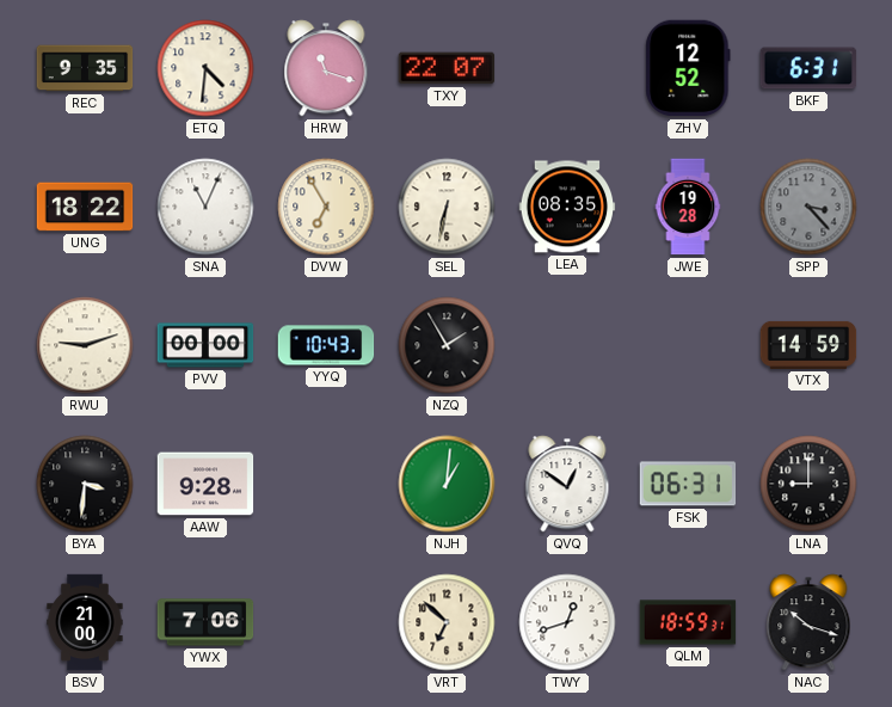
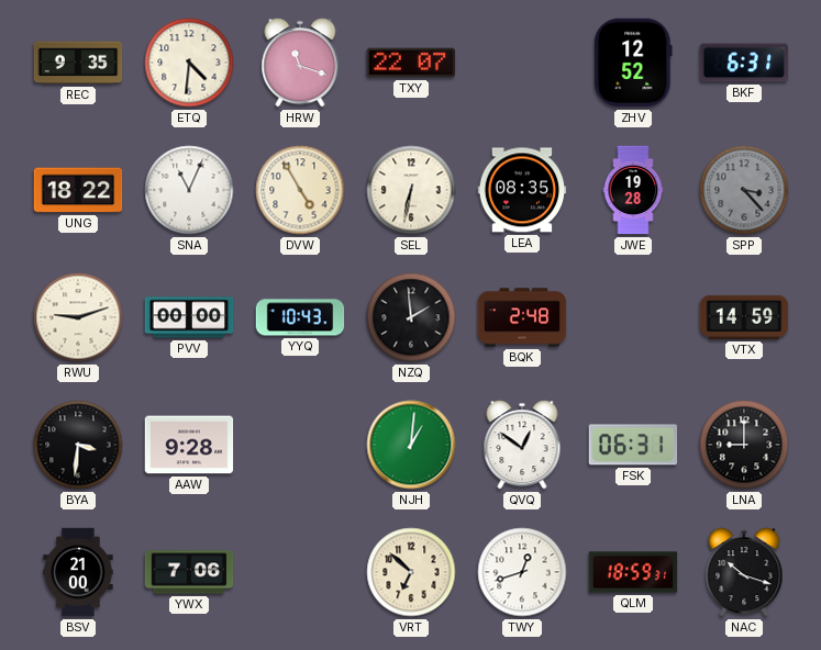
DVW: 6:55 -> 4:55 (300, 190)
NZQ: 1:55 -> 1:59 (411, 317)
BQK: none -> 2:48 (522, 317)
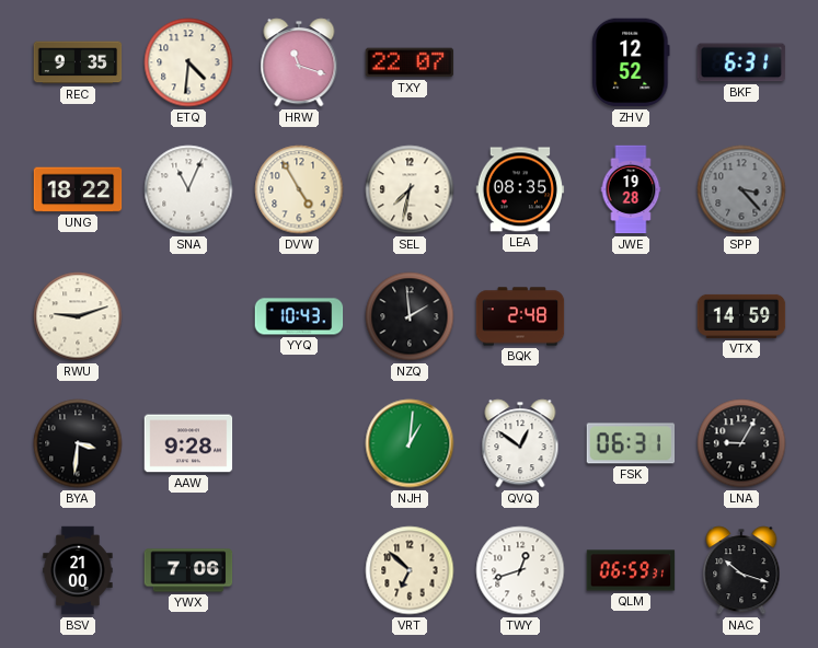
SEL: 6:32 -> 7:32 (410, 189)
PVV: 00:00 -> none (189, 317)
LNA: 9:00 -> 9:05 (741, 443)
QLM: 18:59 -> 06:59 (631, 570)
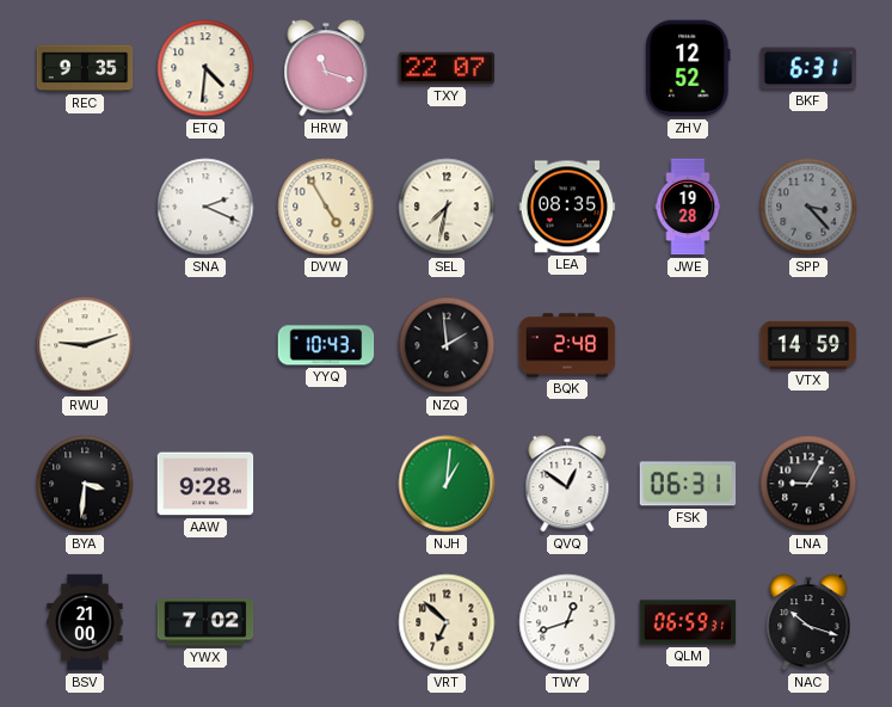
UNG: 18:22 -> none (78, 189)
SNA: 11:04 -> 2:19 (205, 207)
YWX: 7:06 -> 7:02 (205, 622)
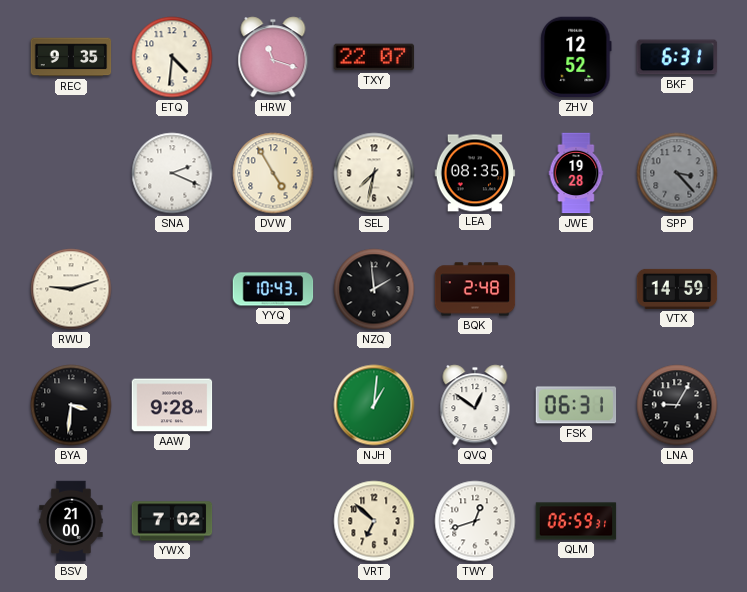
NAC: 10:18 -> none (808, 622)
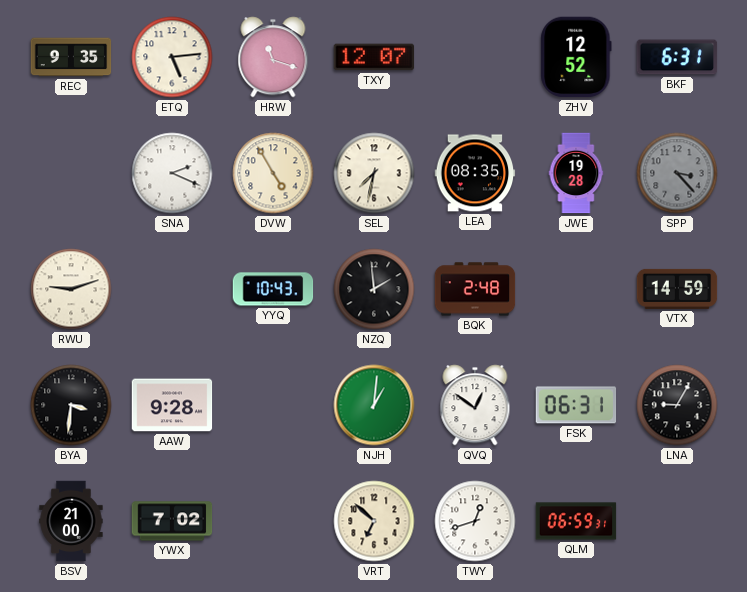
ETQ: 4:31 -> 5:14 (172, 57)
TXY: 22:07 -> 12:07 (374, 57)
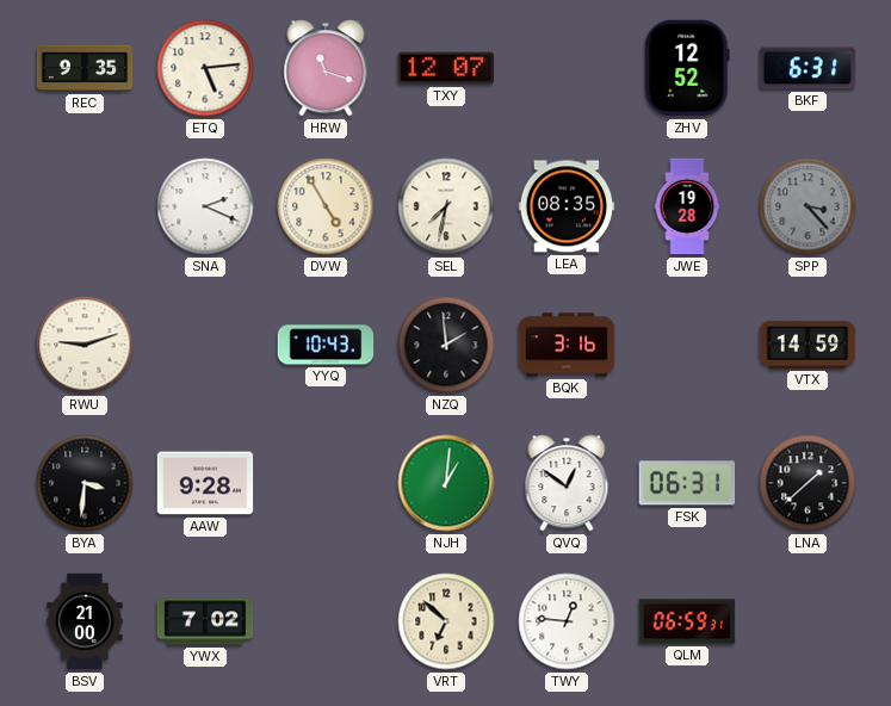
BQK: 2:48 -> 3:16 (567, 345)
LNA: 9:05 -> 1:38 (808, 483)
TWY: 12:42 -> 12:46 (567, 621)
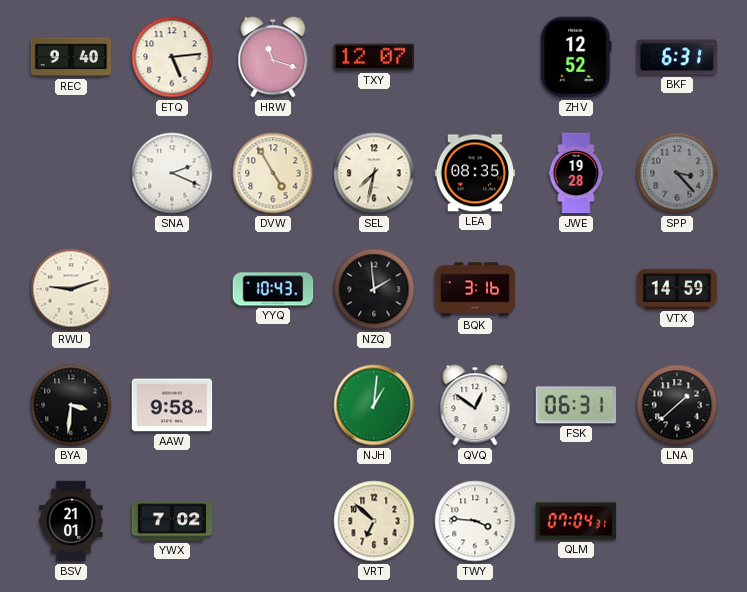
REC: 9:35 -> 9:40 (71, 57)
AAW: 9:28 -> 9:58 (172, 405)
BSV: 21:00 -> 21:01 (71, 521)
TWY: 12:46 -> 3:46 (475, 521)
QLM: 06:59 -> 07:04 (576, 521)
